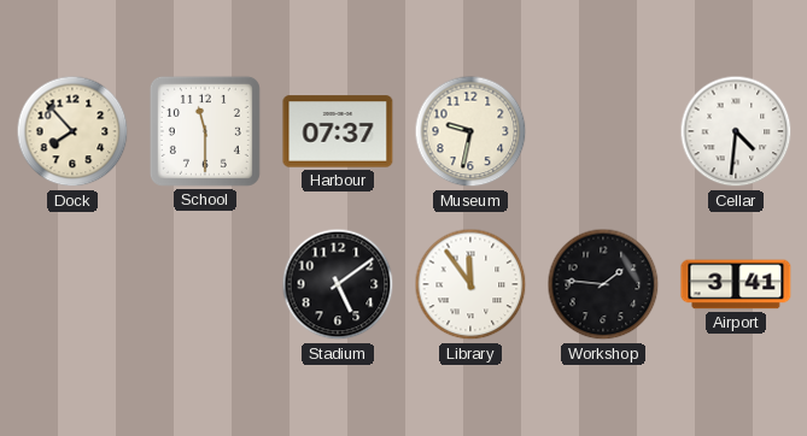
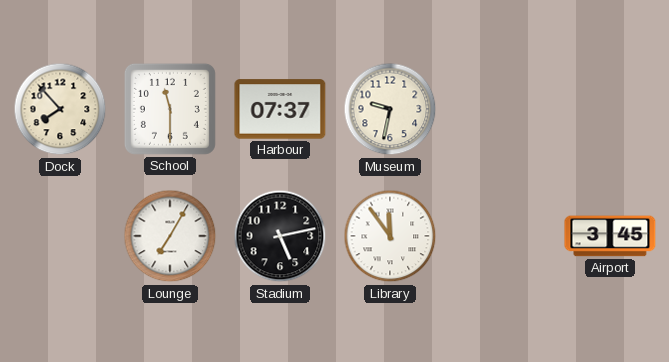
Cellar: 4:31 -> none (736, 131)
Lounge: none -> 7:05 (170, 236)
Stadium: 5:09 -> 5:13 (280, 236)
Workshop: 1:46 -> none (603, 284)
Airport: 3:41 -> 3:45 (610, 236)
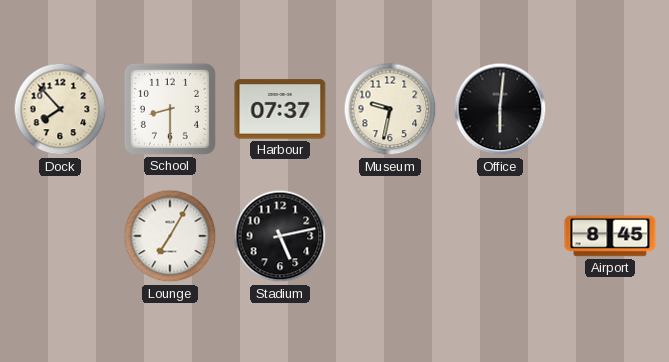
School: 11:30 -> 8:30 (170, 109)
Office: none -> 6:01 (500, 109)
Library: 11:54 -> none (390, 236)
Airport: 3:45 -> 8:45 (610, 236)
